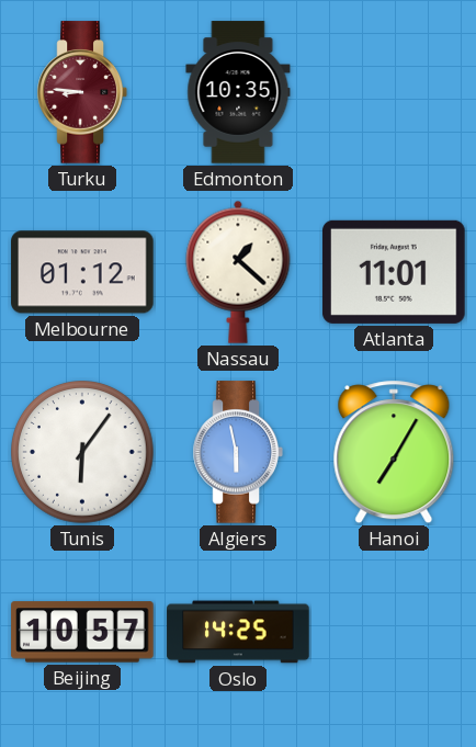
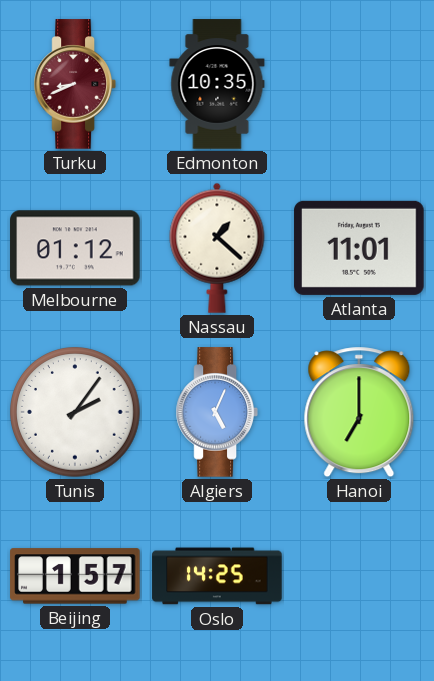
Turku: 8:46 -> 8:41 (75, 84)
Tunis: 6:06 -> 2:06 (76, 413)
Algiers: 5:58 -> 5:04 (217, 412)
Hanoi: 7:05 -> 7:00 (359, 412)
Beijing: 10:57 -> 1:57 (75, 576)
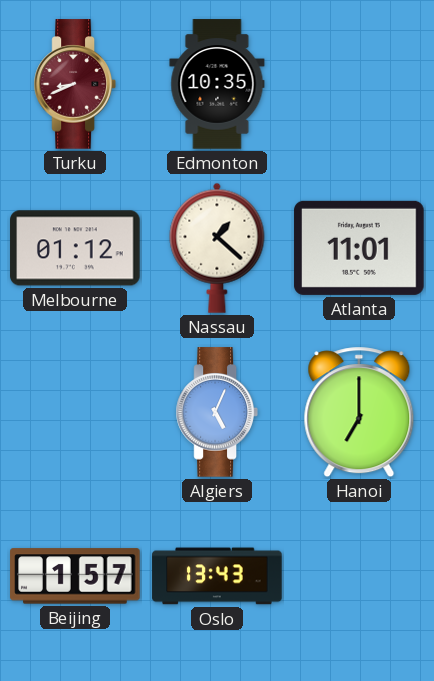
Tunis: 2:06 -> none (76, 413)
Oslo: 14:25 -> 13:43 (217, 576)
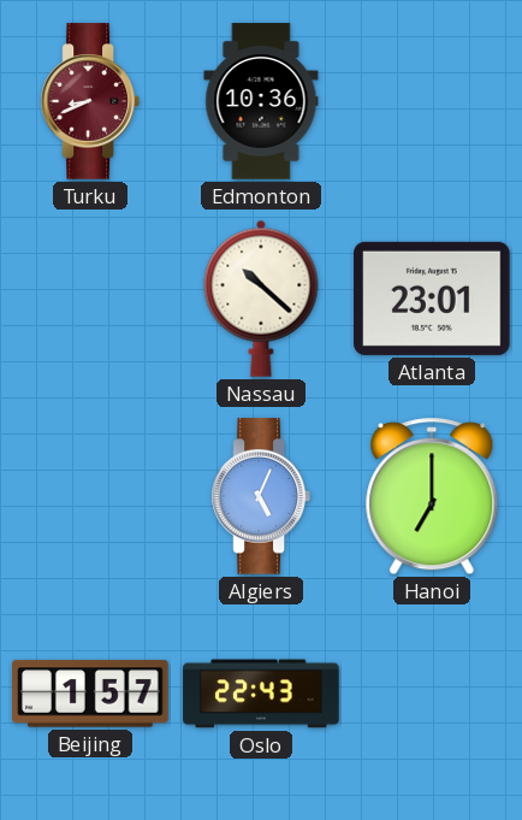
Edmonton: 10:35 -> 10:36 (261, 101)
Melbourne: 01:12 -> none (75, 248)
Nassau: 1:22 -> 10:22 (261, 299)
Atlanta: 11:01 -> 23:01 (432, 299)
Oslo: 13:43 -> 22:43 (261, 694)
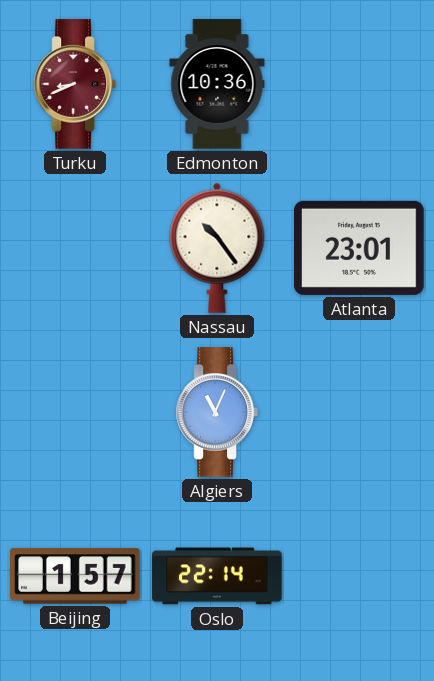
Nassau: 10:22 -> 10:24 (217, 248)
Algiers: 5:04 -> 11:04 (217, 412)
Hanoi: 7:00 -> none (432, 496)
Oslo: 22:43 -> 22:14 (217, 576)
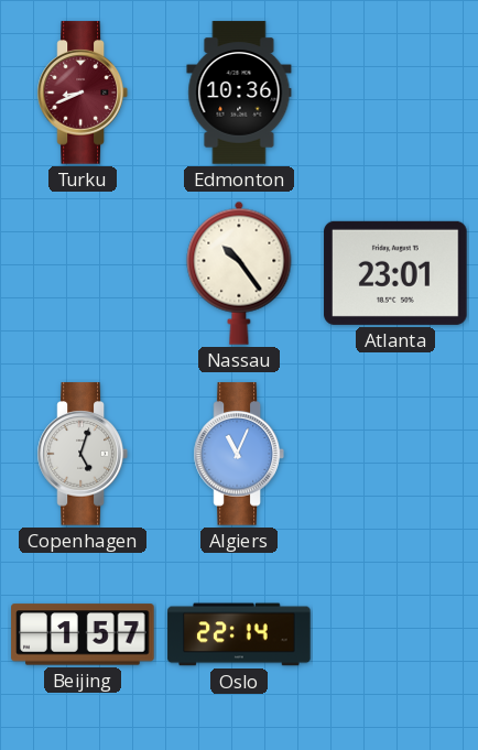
Copenhagen: none -> 5:03 (83, 454)
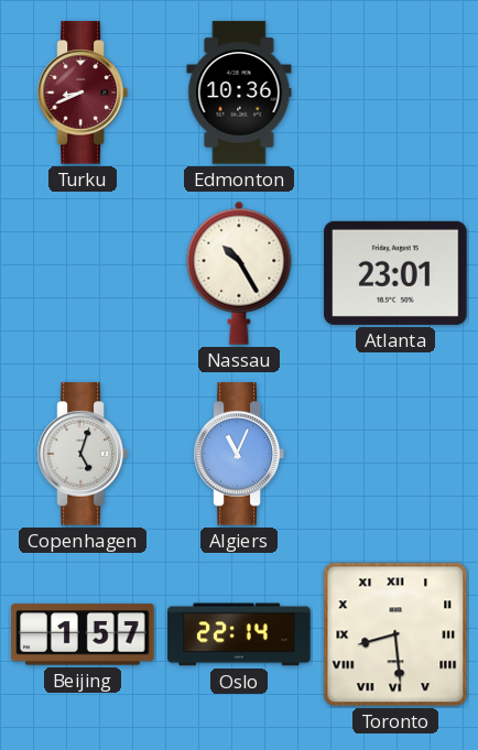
Nassau: 10:24 -> 10:25 (239, 273)
Toronto: none -> 8:29 (395, 634)
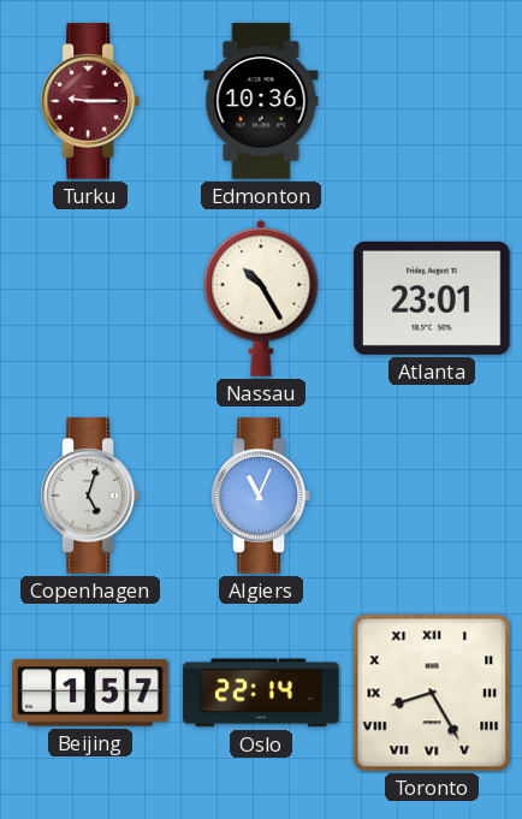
Turku: 8:41 -> 9:15 (90, 101)
Toronto: 8:29 -> 8:25 (432, 693)
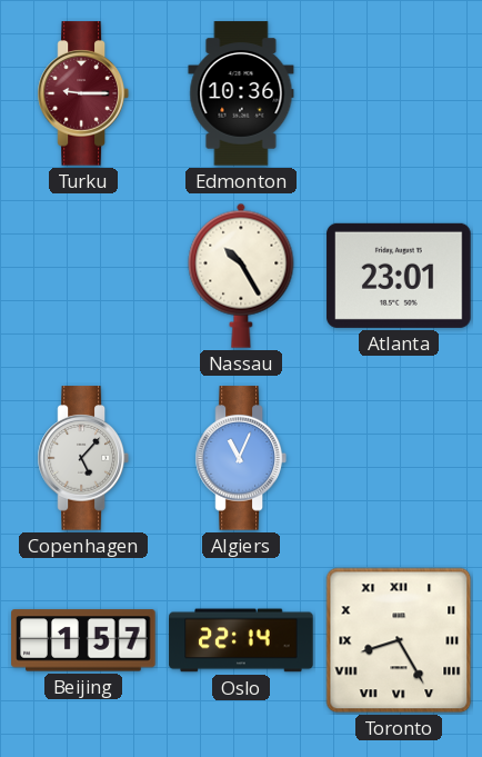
Copenhagen: 5:03 -> 5:07 (83, 458)
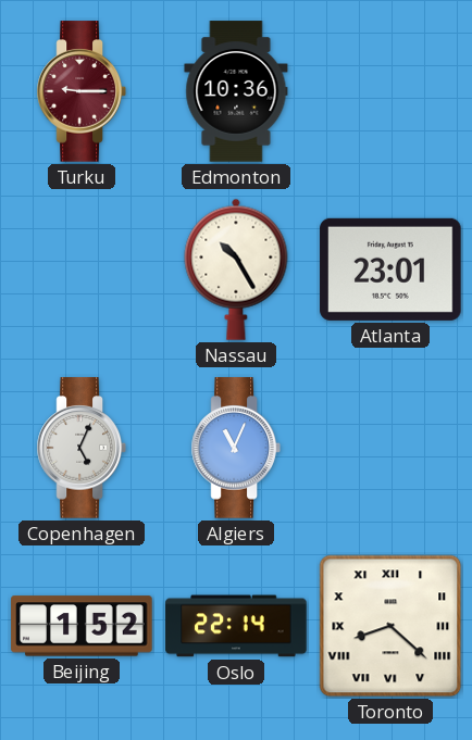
Copenhagen: 5:07 -> 5:04 (82, 448)
Beijing: 1:57 -> 1:52 (82, 626)
Toronto: 8:25 -> 8:22 (390, 626)
